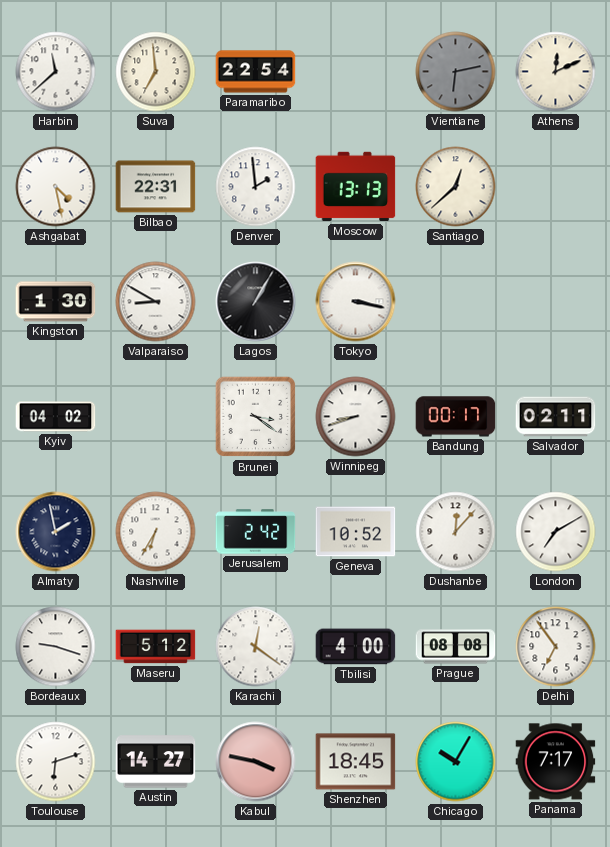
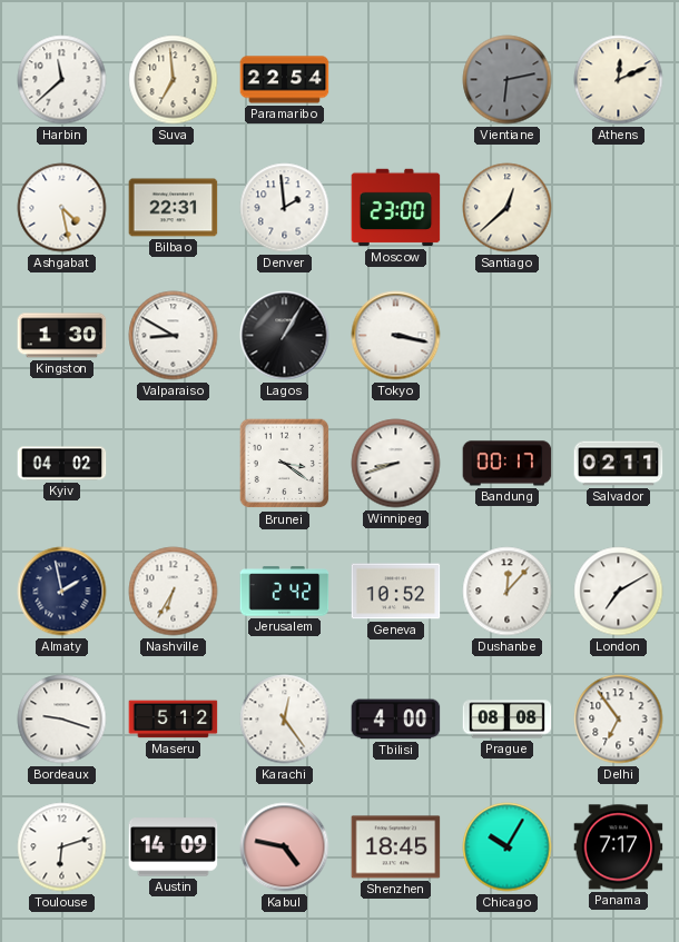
Moscow: 13:13 -> 23:00 (396, 208)
Karachi: 12:21 -> 12:24 (285, 720)
Austin: 14:27 -> 14:09 (174, 847)
Kabul: 3:47 -> 4:47 (285, 847)
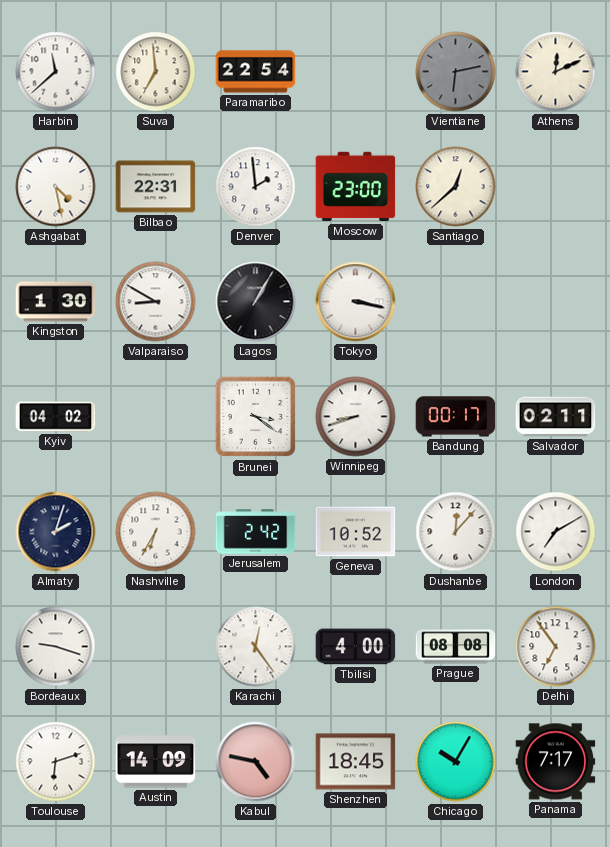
Almaty: 1:58 -> 2:03 (56, 532)
Maseru: 5:12 -> none (174, 720)
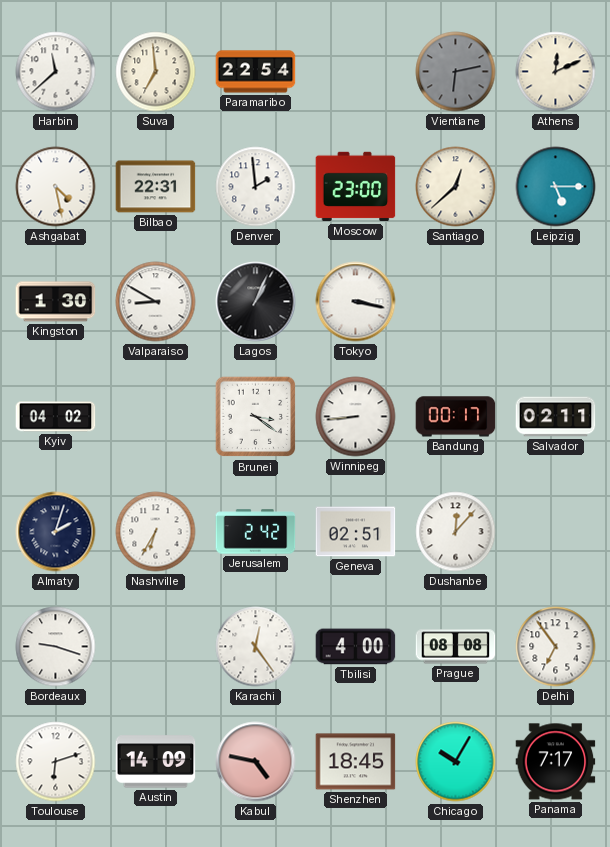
Leipzig: none -> 5:15 (556, 187)
Lagos: 1:05 -> 1:04 (256, 302)
Winnipeg: 8:42 -> 8:44 (356, 417)
Geneva: 10:52 -> 02:51 (356, 532)
London: 7:10 -> none (556, 532)
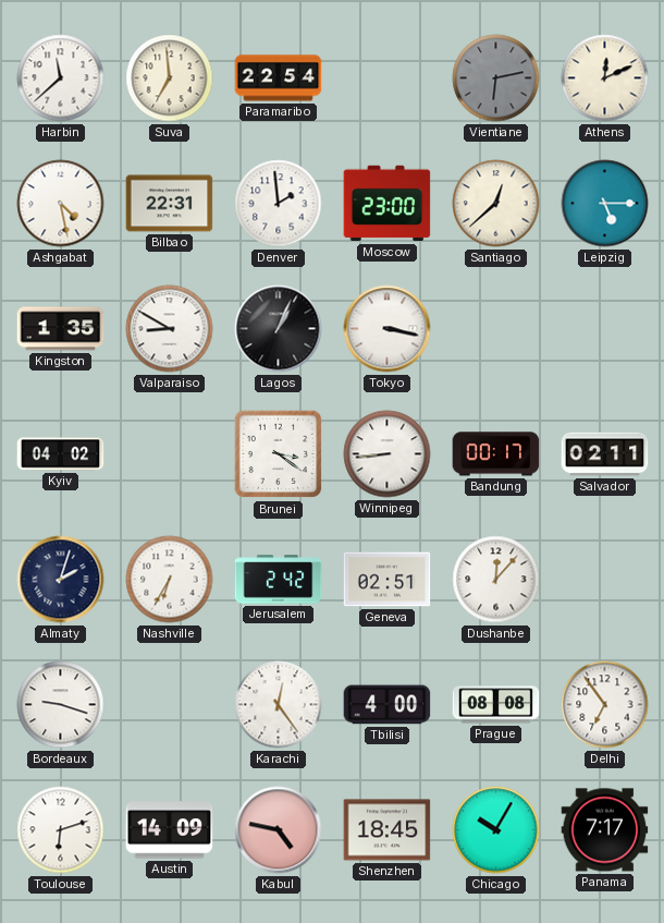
Kingston: 1:30 -> 1:35 (61, 329)
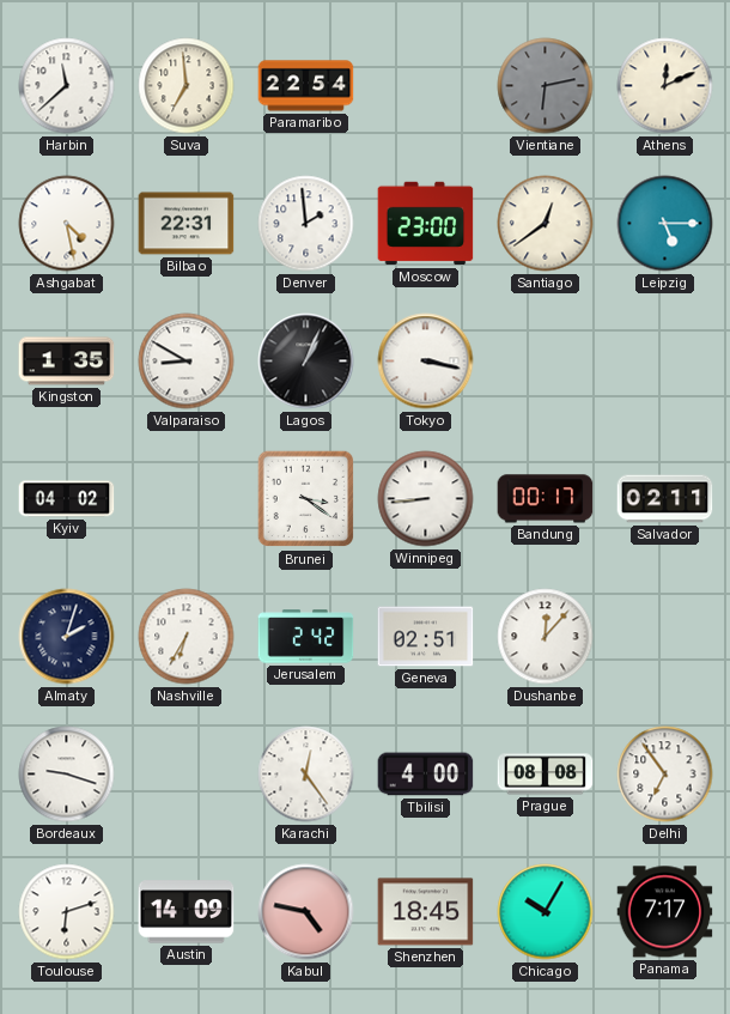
Santiago: 12:38 -> 12:39 (546, 224)
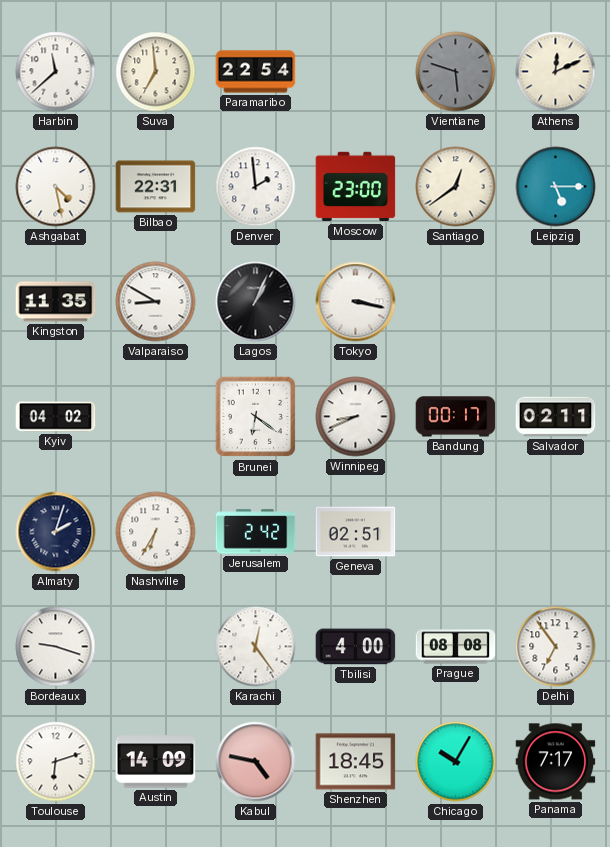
Vientiane: 6:13 -> 5:48 (456, 72)
Kingston: 1:35 -> 11:35 (56, 302)
Brunei: 3:21 -> 6:21 (256, 417)
Winnipeg: 8:44 -> 8:41 (356, 417)
Dushanbe: 12:07 -> none (546, 637)
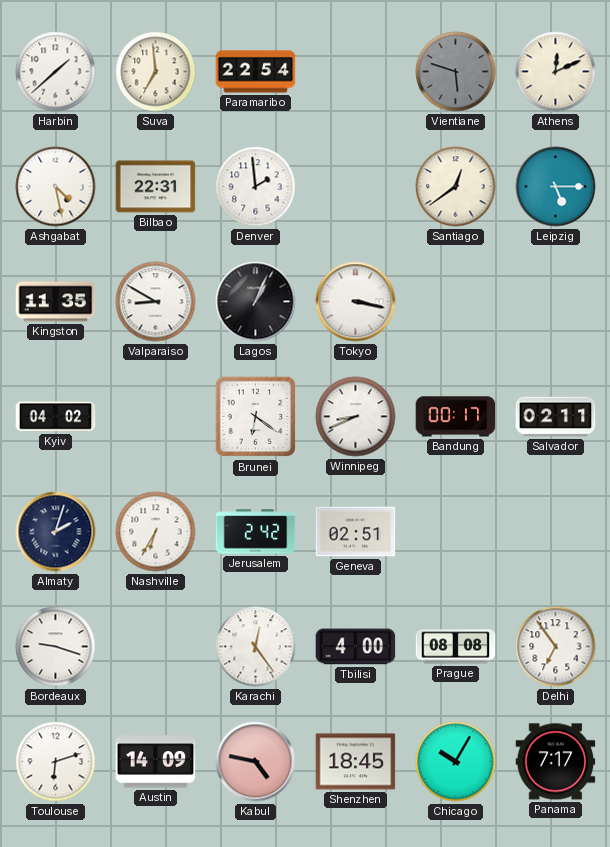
Harbin: 11:38 -> 1:38 (56, 72)
Moscow: 23:00 -> none (356, 187)
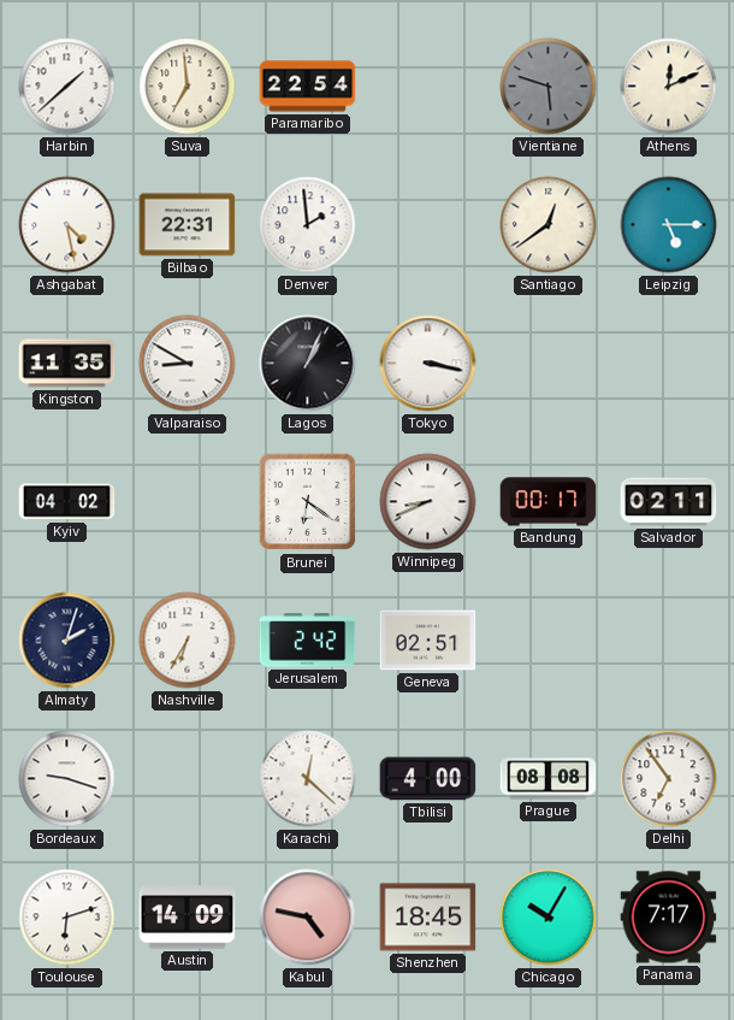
Karachi: 12:24 -> 12:22 (308, 779)
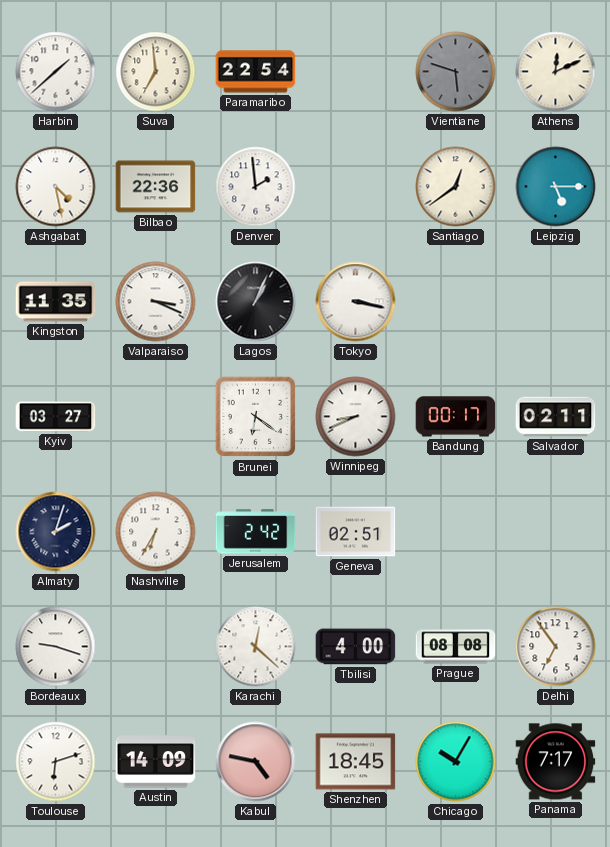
Bilbao: 22:31 -> 22:36 (156, 187)
Valparaiso: 8:50 -> 3:19 (156, 302)
Kyiv: 04:02 -> 03:27 (56, 417)
